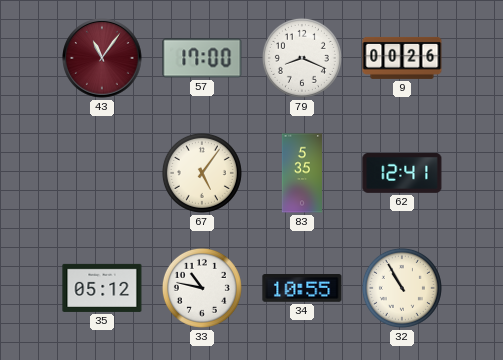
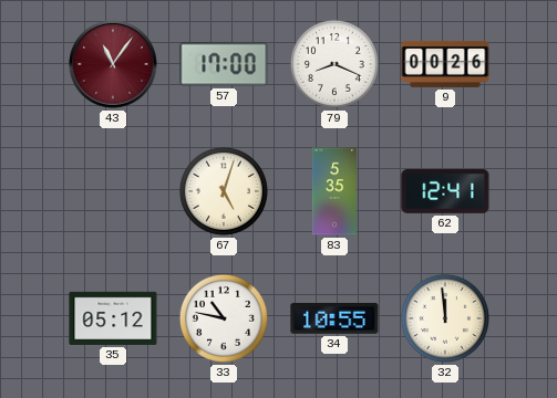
67: 5:06 -> 5:03 (224, 191)
32: 10:55 -> 11:59 (445, 318)
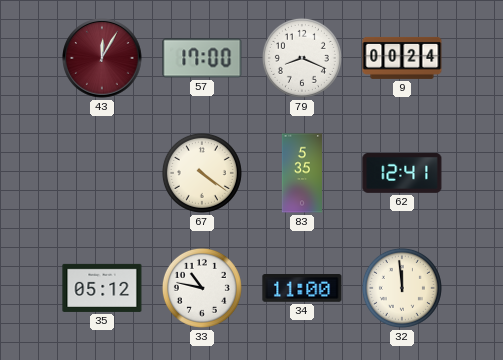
43: 11:06 -> 12:05 (102, 58)
9: 00:26 -> 00:24 (402, 58)
67: 5:03 -> 4:21 (202, 173)
34: 10:55 -> 11:00 (302, 289)
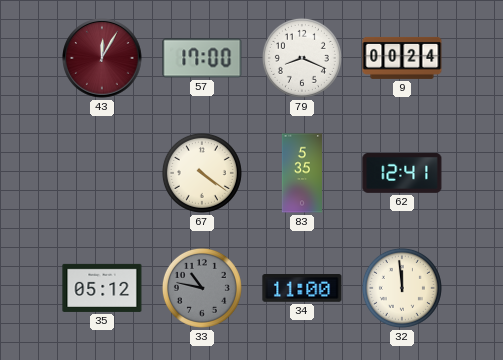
33 dial: white -> grey (202, 288)
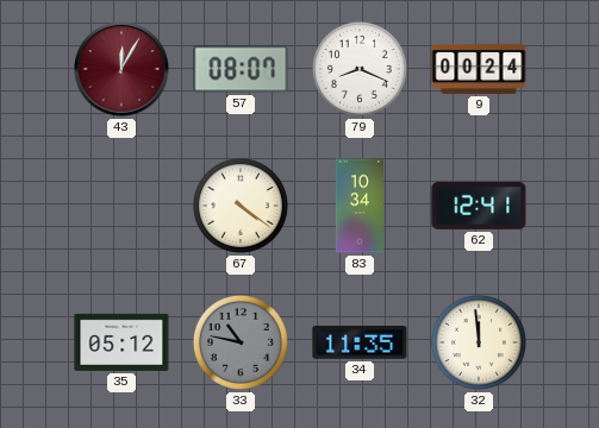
57: 17:00 -> 08:07 (241, 69)
83: 5:35 -> 10:34 (358, 206)
34: 11:00 -> 11:35 (360, 344)
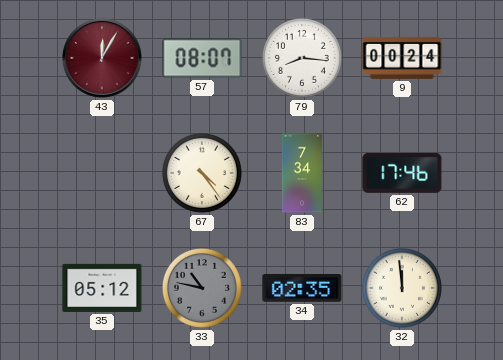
79: 8:19 -> 8:16 (302, 58)
67: 4:21 -> 4:24 (202, 173)
83: 10:34 -> 7:34 (301, 173)
62: 12:41 -> 17:46 (402, 173)
34: 11:35 -> 02:35 (302, 289)
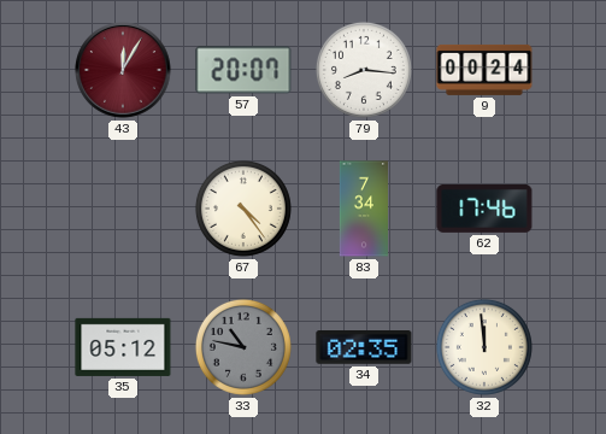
57: 08:07 -> 20:07 (243, 70)
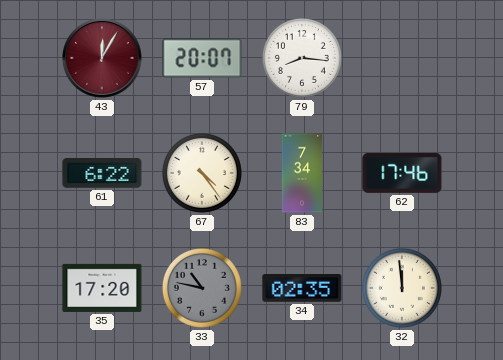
9: 00:24 -> none (484, 70)
61: none -> 6:22 (102, 174)
35: 05:12 -> 17:20 (102, 288)
